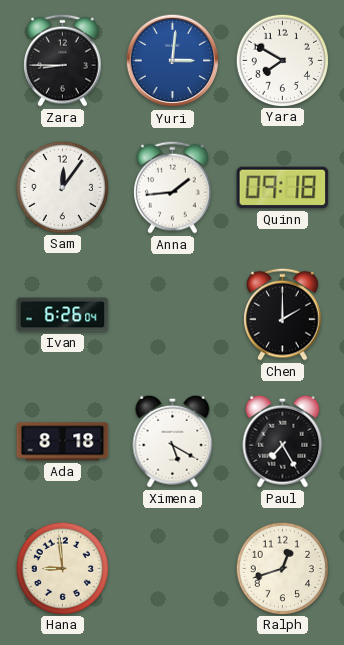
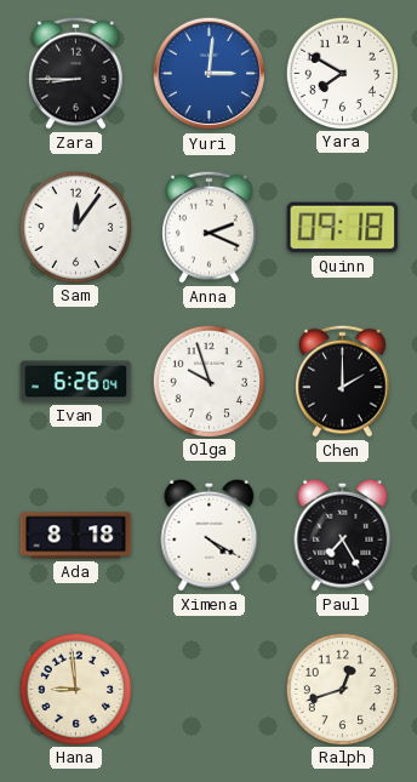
Anna: 1:44 -> 2:19 (210, 227)
Olga: none -> 9:57 (208, 381)
Ximena: 5:20 -> 4:20 (210, 535)
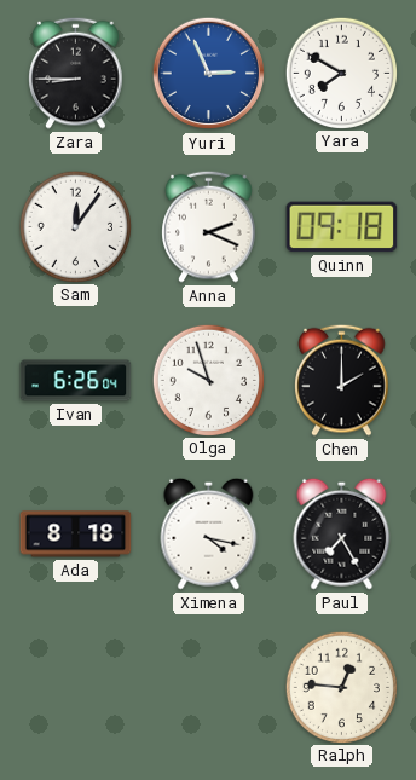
Yuri: 3:01 -> 2:56 (209, 74)
Ximena: 4:20 -> 4:17 (209, 533)
Hana: 8:59 -> none (75, 689)
Ralph: 12:42 -> 12:46 (341, 687)
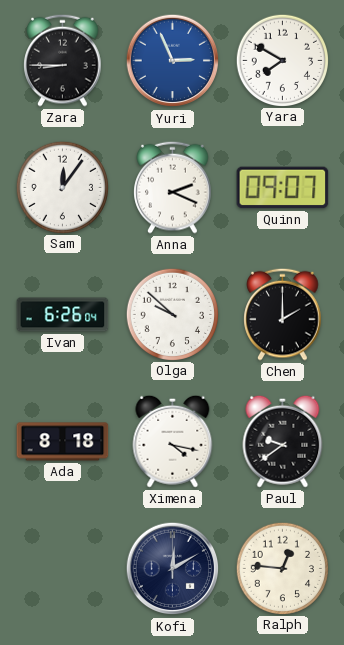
Quinn: 09:18 -> 09:07 (283, 188)
Olga: 9:57 -> 9:52 (172, 314)
Paul: 7:25 -> 9:39 (283, 441)
Kofi: none -> 12:10 (173, 569)
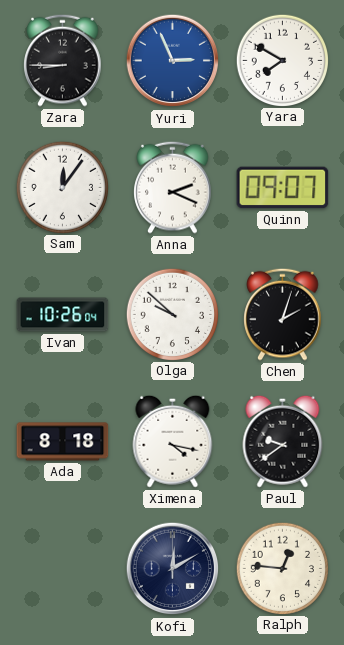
Ivan: 6:26 -> 10:26 (63, 315)
Chen: 2:00 -> 2:03 (283, 314)
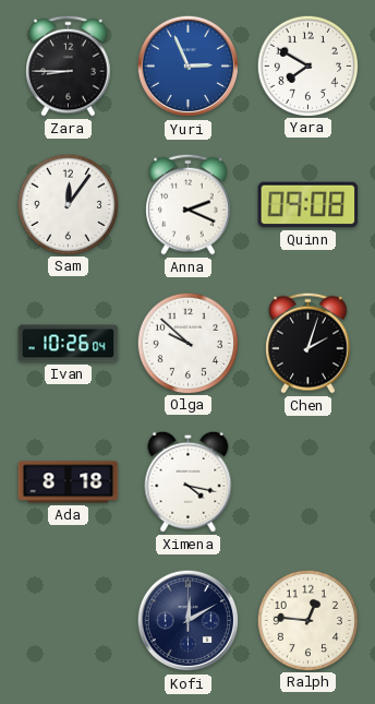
Quinn: 09:07 -> 09:08 (309, 205)
Paul: 9:39 -> none (283, 441)
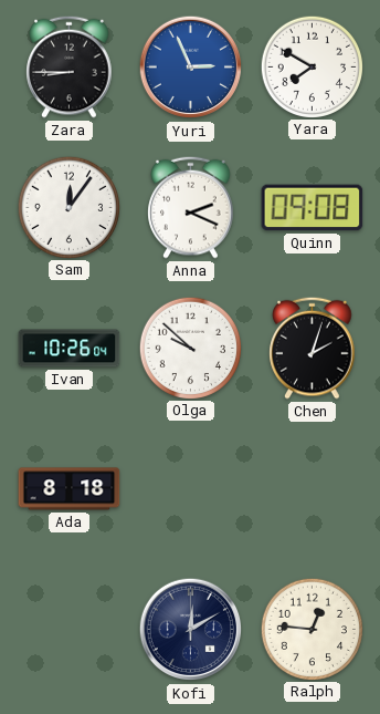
Ximena: 4:17 -> none (189, 481)
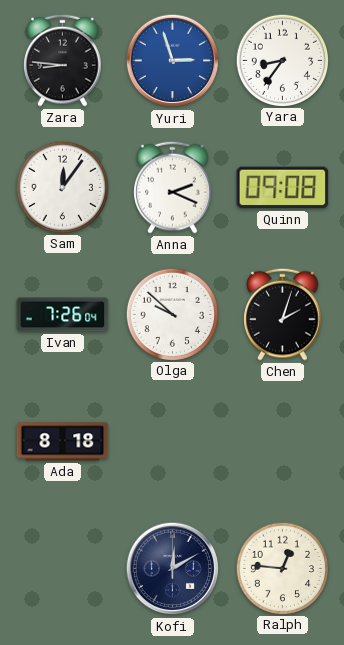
Zara: 8:45 -> 8:46 (63, 60)
Yuri: 2:56 -> 2:57 (173, 61)
Yara: 7:50 -> 8:36 (282, 60)
Ivan: 10:26 -> 7:26 (63, 315)
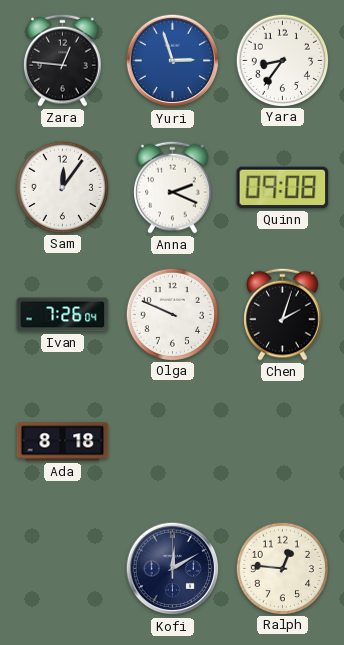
Zara: 8:46 -> 12:46 (63, 60)
Olga: 9:52 -> 9:49 (172, 314)
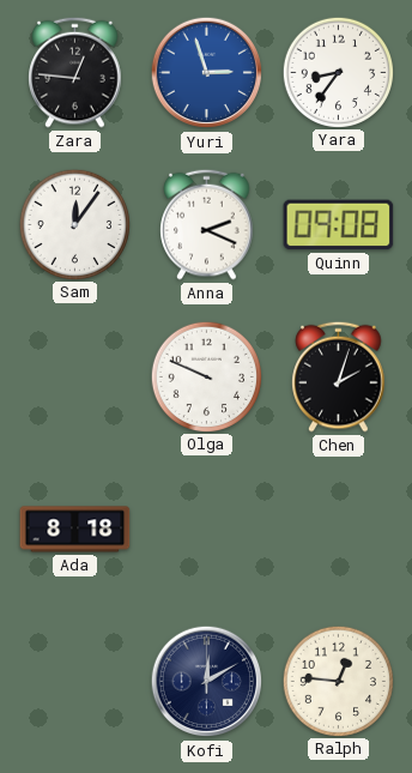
Ivan: 7:26 -> none (63, 315)
